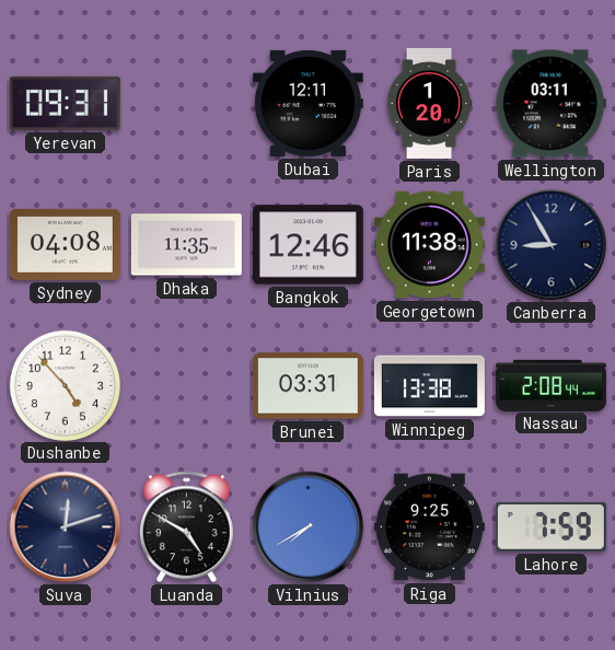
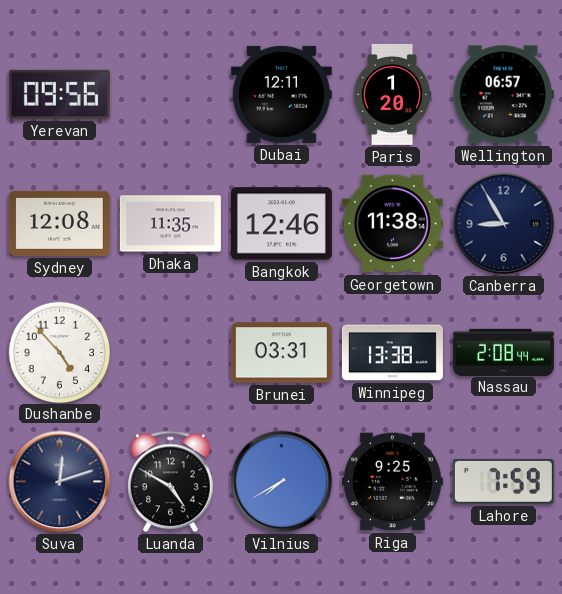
Yerevan: 09:31 -> 09:56 (59, 94)
Wellington: 03:11 -> 06:57 (503, 95)
Sydney: 04:08 -> 12:08 (59, 223)
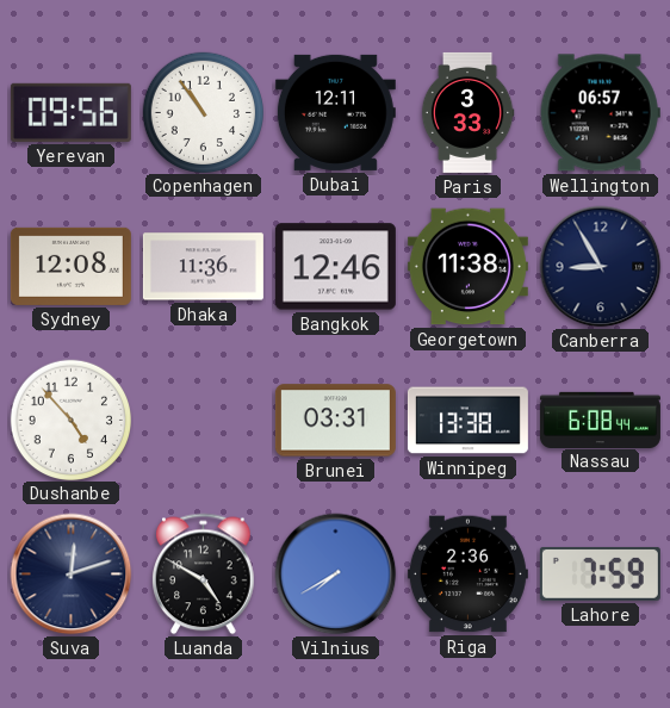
Copenhagen: none -> 10:54 (203, 112)
Paris: 1:20 -> 3:33 (467, 112)
Dhaka: 11:35 -> 11:36 (203, 267)
Nassau: 2:08 -> 6:08 (600, 420)
Riga: 9:25 -> 2:36 (467, 575)
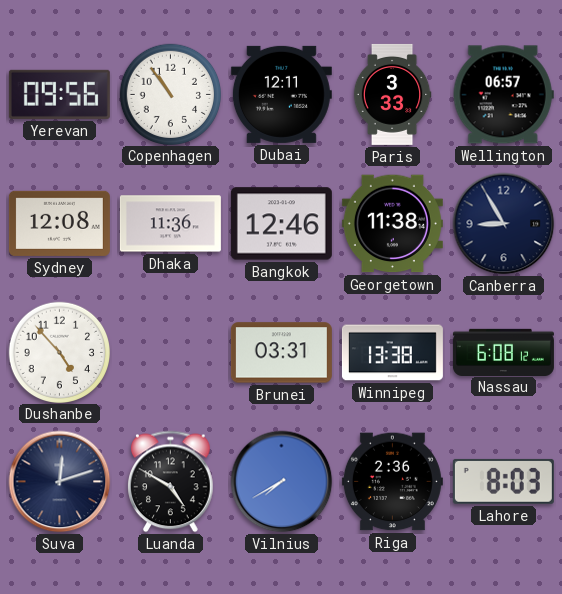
Nassau: 6:08:44 -> 6:08:12 (503, 352)
Lahore: 7:59 -> 8:03 (503, 481)
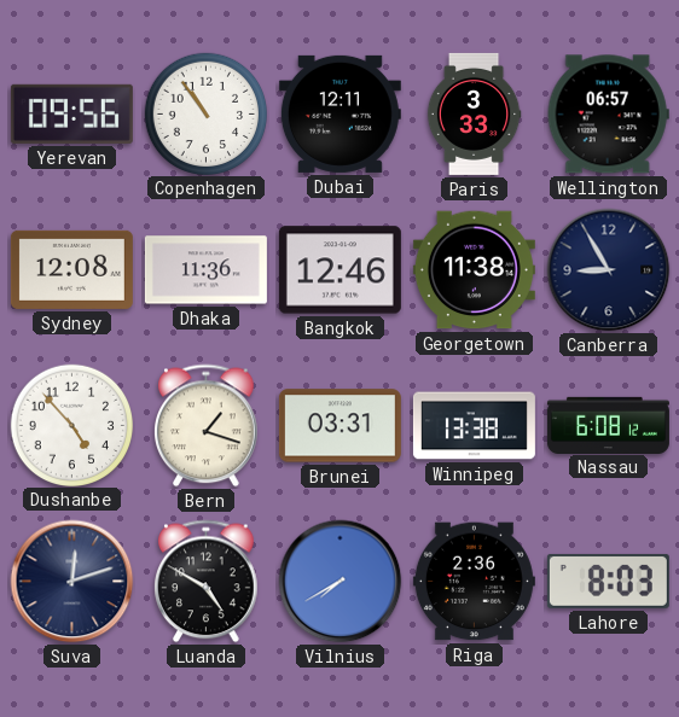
Bern: none -> 1:18 (207, 426)
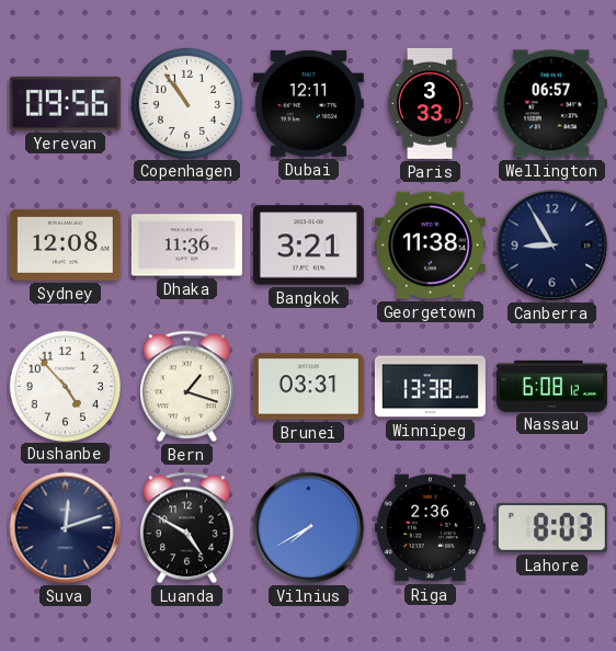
Bangkok: 12:46 -> 3:21 (308, 245)
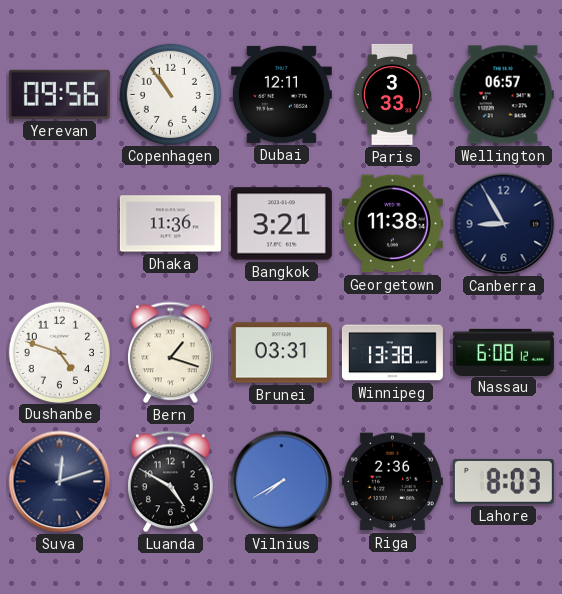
Sydney: 12:08 -> none (65, 244)
Dushanbe: 4:53 -> 4:48 (59, 352)
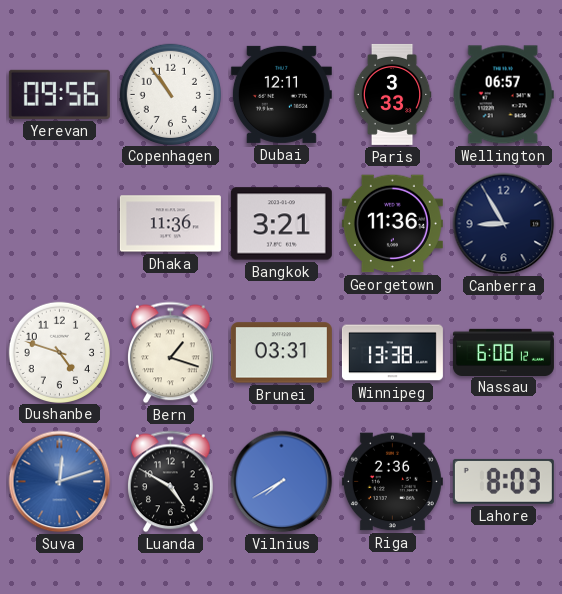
Georgetown: 11:38 -> 11:36 (392, 224)
Suva dial: navy -> blue (60, 482)
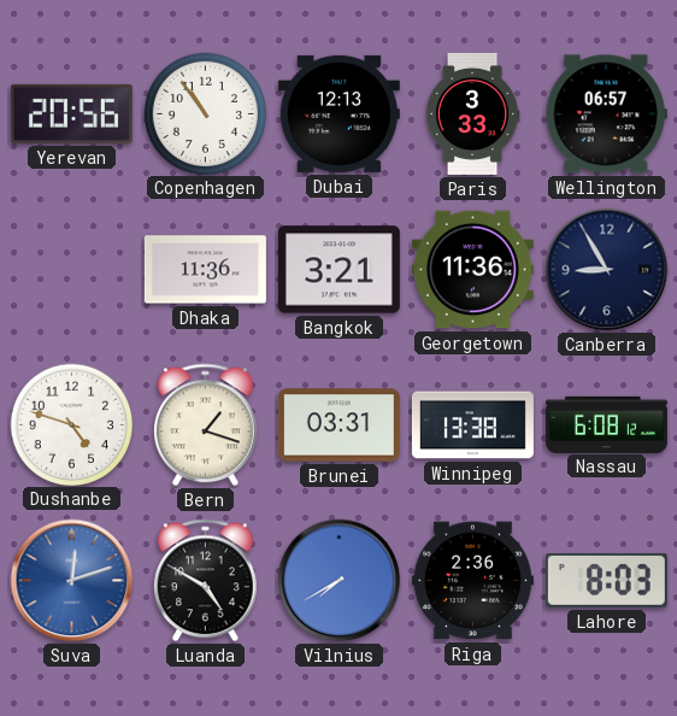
Yerevan: 09:56 -> 20:56 (71, 113)
Dubai: 12:11 -> 12:13 (338, 113)
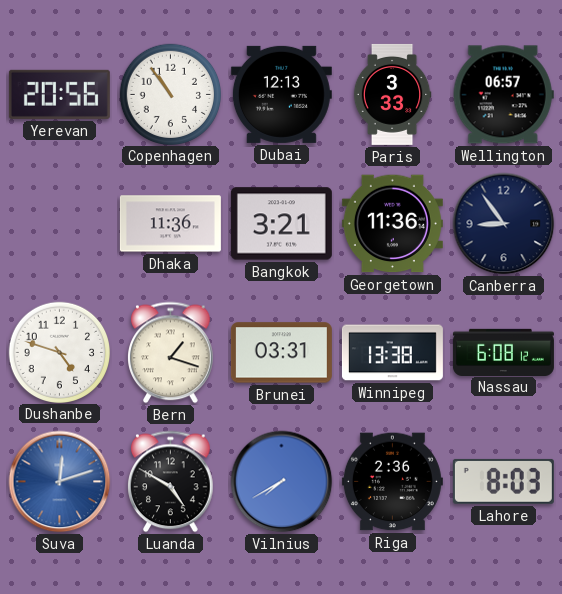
Canberra: 8:55 -> 8:54 (504, 224)
